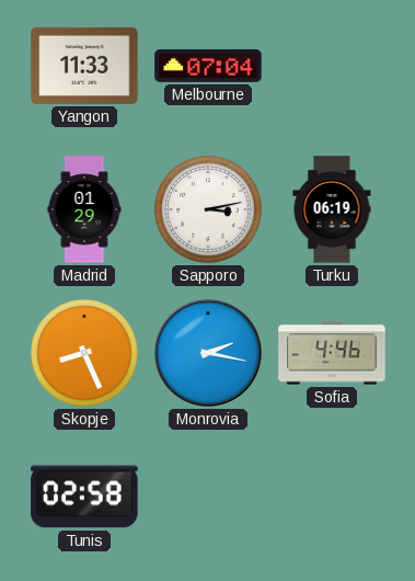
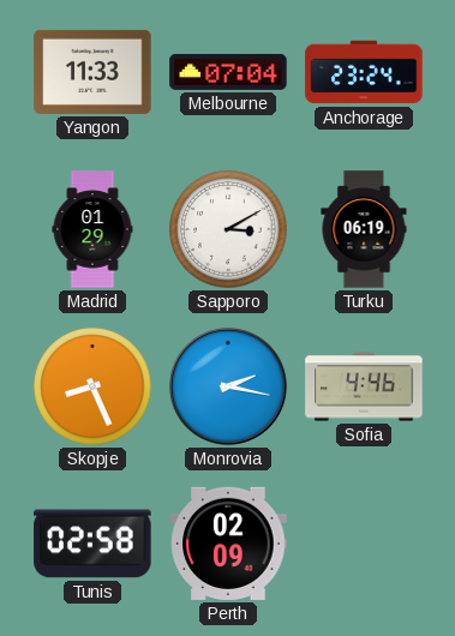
Anchorage: none -> 23:24 (364, 72)
Sapporo: 3:13 -> 3:10 (228, 229)
Perth: none -> 02:09 (228, 544)
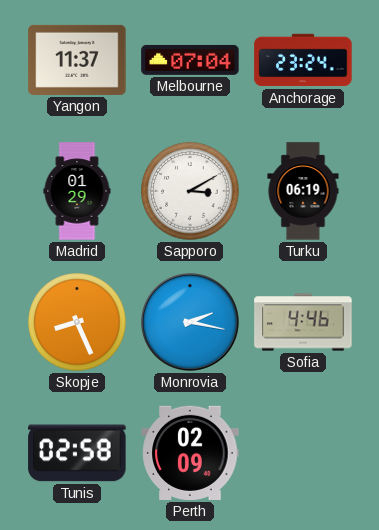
Yangon: 11:33 -> 11:37 (77, 60)
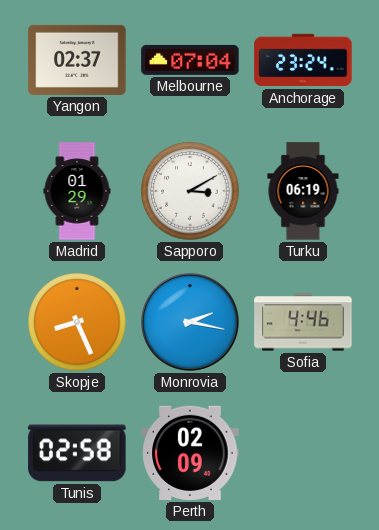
Yangon: 11:37 -> 02:37 (77, 60)
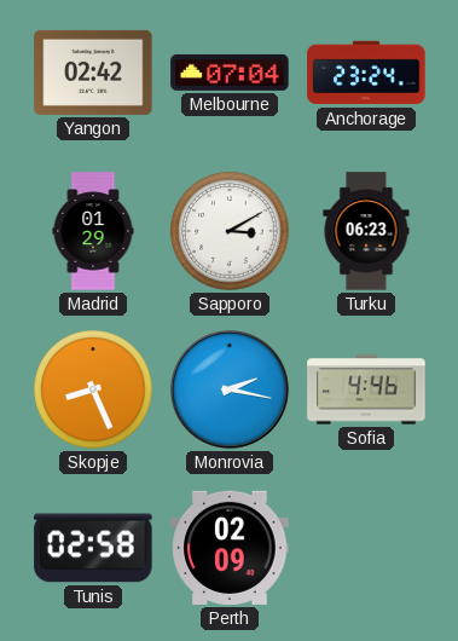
Yangon: 02:37 -> 02:42 (93, 73)
Turku: 06:19 -> 06:23 (366, 231)
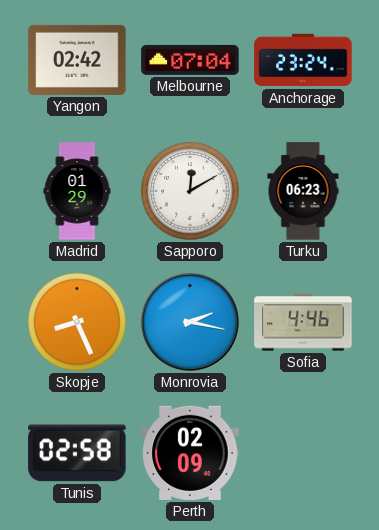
Sapporo: 3:10 -> 12:10 (190, 191)
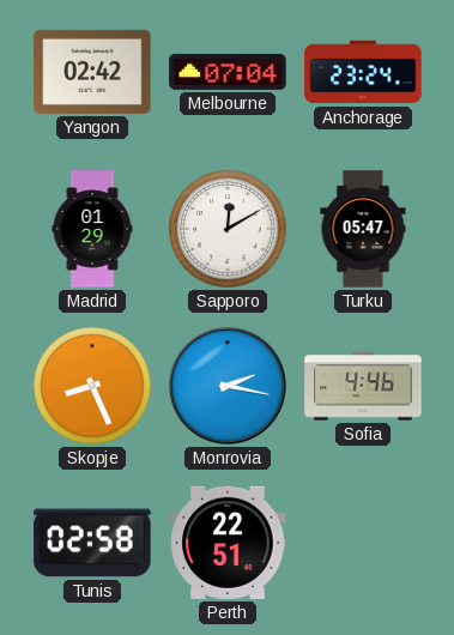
Turku: 06:23 -> 05:47 (363, 229)
Perth: 02:09 -> 22:51 (228, 543)
